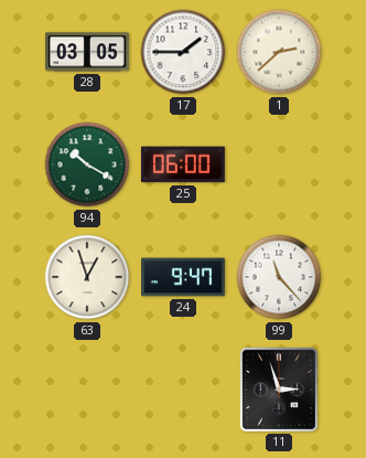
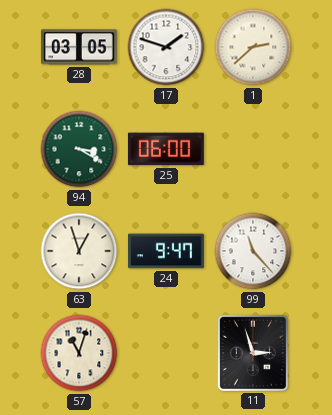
17: 1:45 -> 1:48 (166, 47)
94: 10:20 -> 3:20 (79, 149)
57: none -> 11:03 (79, 353)
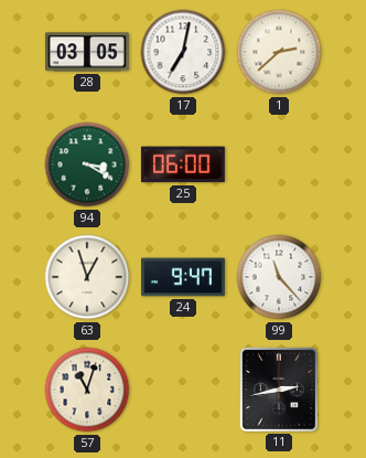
17: 1:48 -> 7:02 (183, 52)
11: 2:57 -> 2:43 (279, 390)
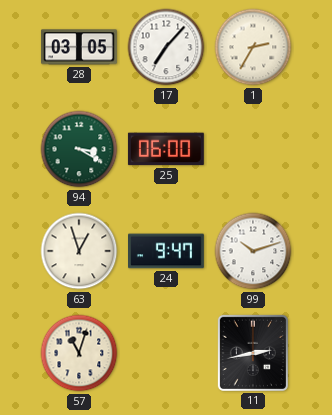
17: 7:02 -> 7:07 (166, 47)
1: 2:38 -> 2:35 (253, 47)
99: 11:23 -> 10:12 (253, 251)
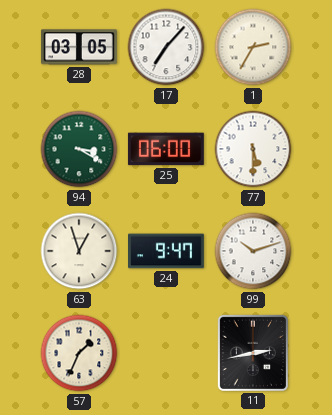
77: none -> 5:30 (253, 149)
57: 11:03 -> 1:34 (79, 353)
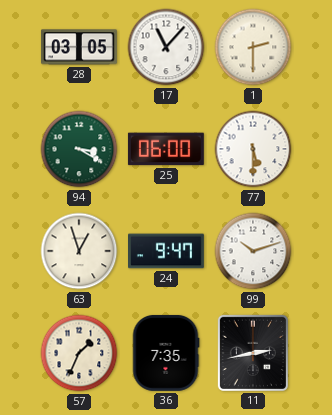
17: 7:07 -> 11:07 (166, 47)
1: 2:35 -> 2:30 (253, 47)
36: none -> 7:35 (166, 353)
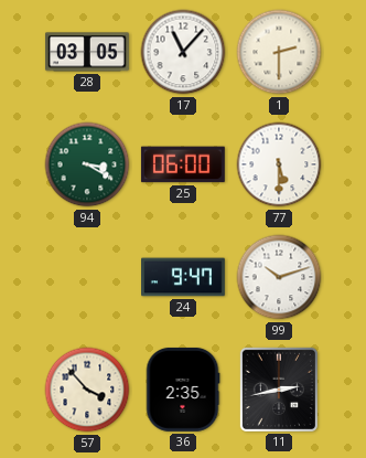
63: 12:57 -> none (79, 251)
57: 1:34 -> 3:53 (87, 390)
36: 7:35 -> 2:35 (183, 390)
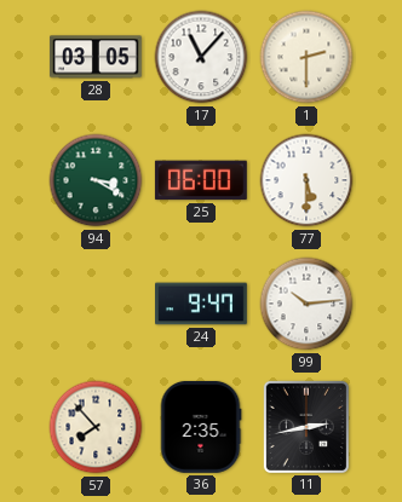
99: 10:12 -> 10:14 (306, 304)
57: 3:53 -> 7:53 (96, 427)
